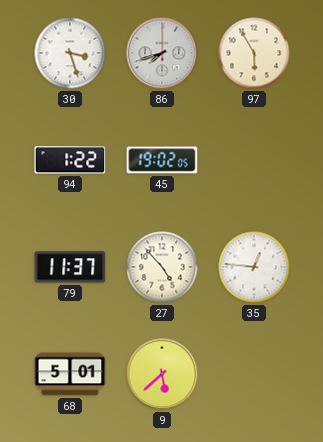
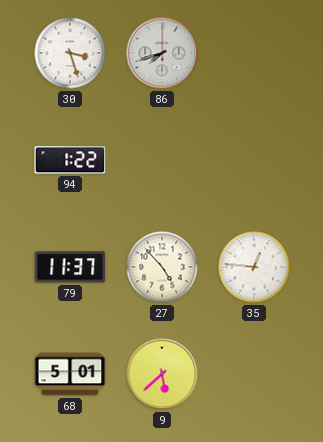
97: 5:55 -> none (254, 53)
45: 19:02 -> none (162, 160)
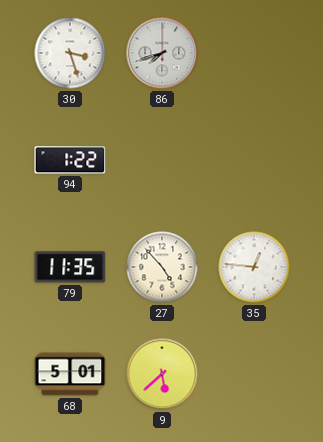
79: 11:37 -> 11:35 (70, 267)
